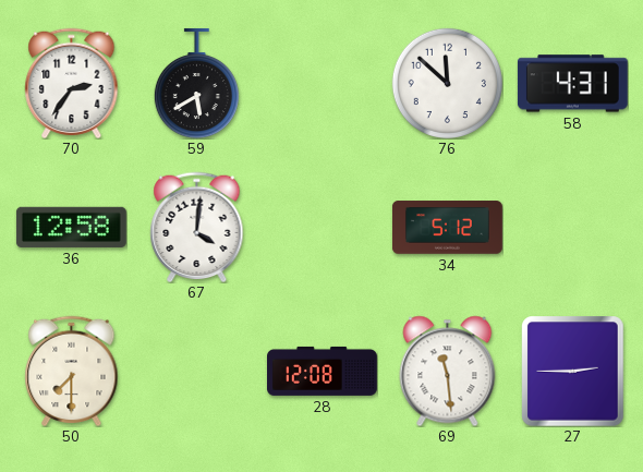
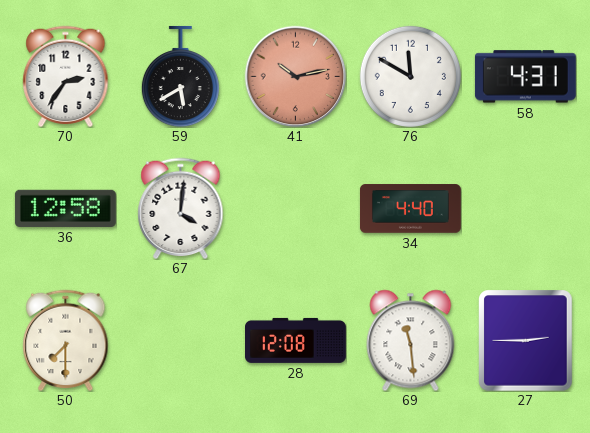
41: none -> 10:13 (295, 76)
76: 11:52 -> 11:50 (410, 76)
34: 5:12 -> 4:40 (410, 209)
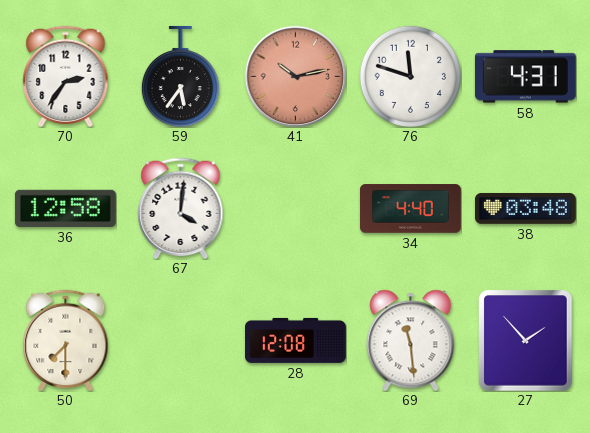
59: 5:40 -> 5:36 (180, 76)
76: 11:50 -> 11:48 (410, 76)
38: none -> 03:48 (525, 208)
27: 2:45 -> 1:53 (526, 340)
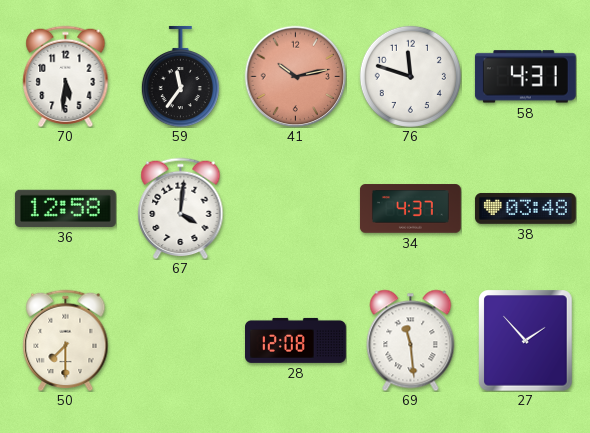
70: 2:36 -> 5:31 (66, 76)
59: 5:36 -> 11:36 (180, 76)
34: 4:40 -> 4:37 (410, 209)
